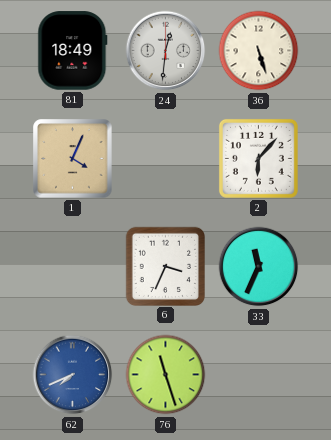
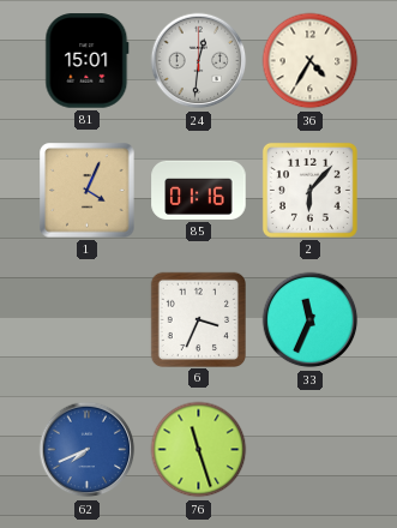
81: 18:49 -> 15:01 (88, 61)
36: 5:27 -> 4:35 (311, 61)
85: none -> 01:16 (199, 190)
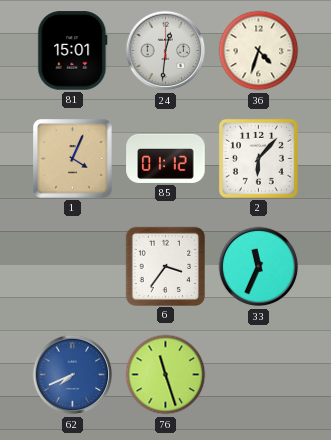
36: 4:35 -> 4:33 (259, 51)
85: 01:16 -> 01:12 (166, 158)
6: 3:34 -> 3:36 (165, 266)
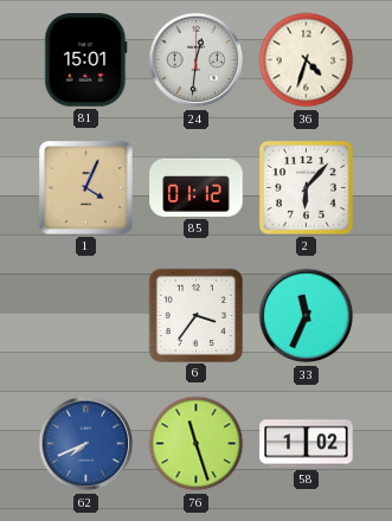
58: none -> 1:02 (307, 444)
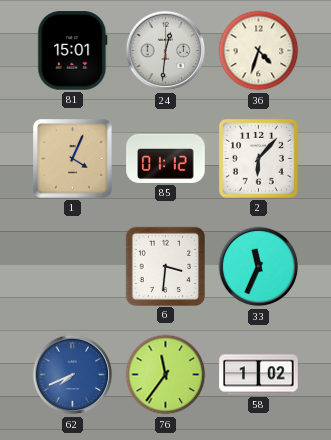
6: 3:36 -> 3:31 (165, 266)
76: 11:27 -> 11:36 (166, 375)
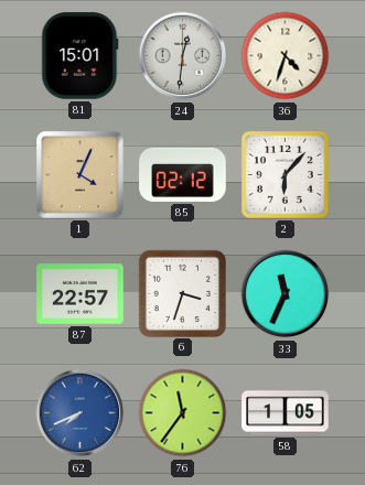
85: 01:12 -> 02:12 (183, 174)
87: none -> 22:57 (80, 294)
6: 3:31 -> 3:33 (182, 293)
58: 1:02 -> 1:05 (286, 413)
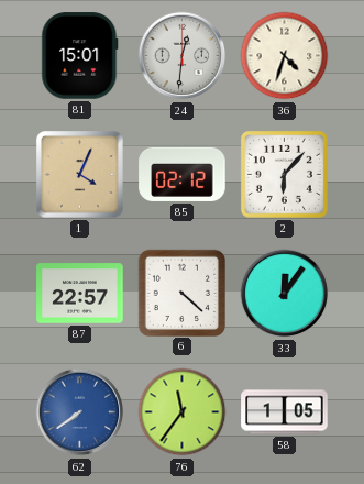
6: 3:33 -> 4:22 (181, 293)
33: 11:34 -> 12:06 (285, 294)
62: 7:41 -> 7:39 (80, 413)
